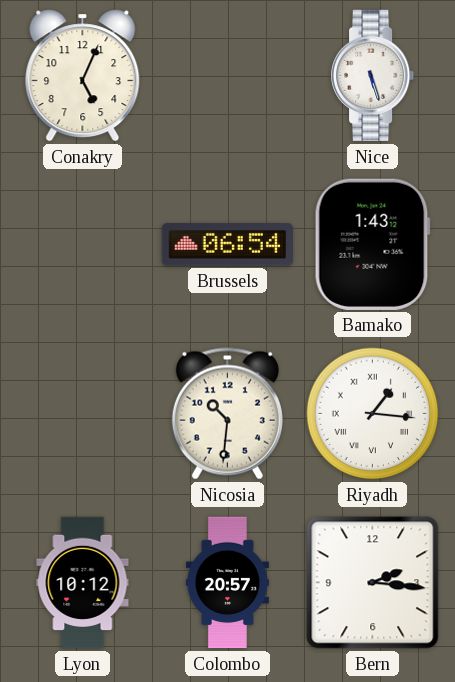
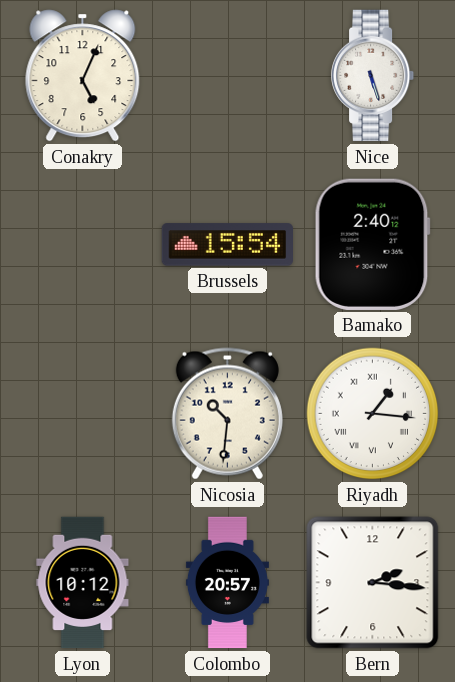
Brussels: 06:54 -> 15:54 (227, 245)
Bamako: 1:43 -> 2:40 (372, 244)
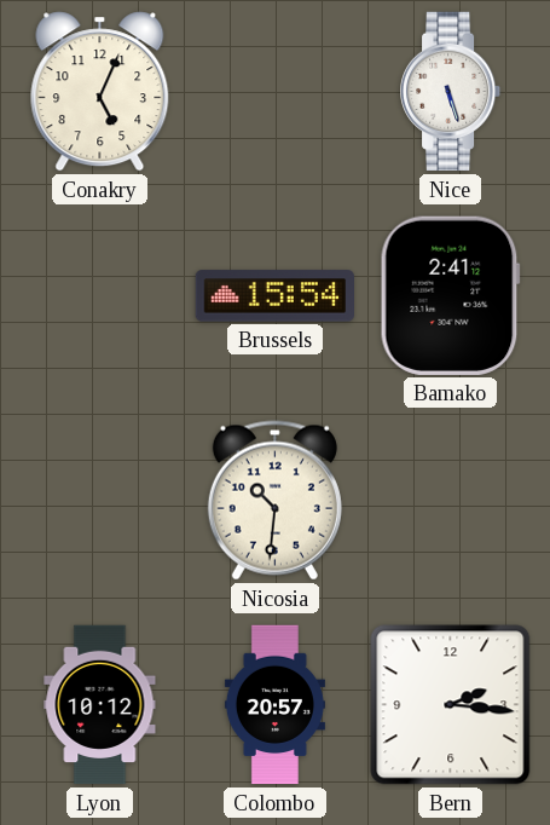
Bamako: 2:40 -> 2:41 (450, 295)
Riyadh: 1:16 -> none (373, 414)
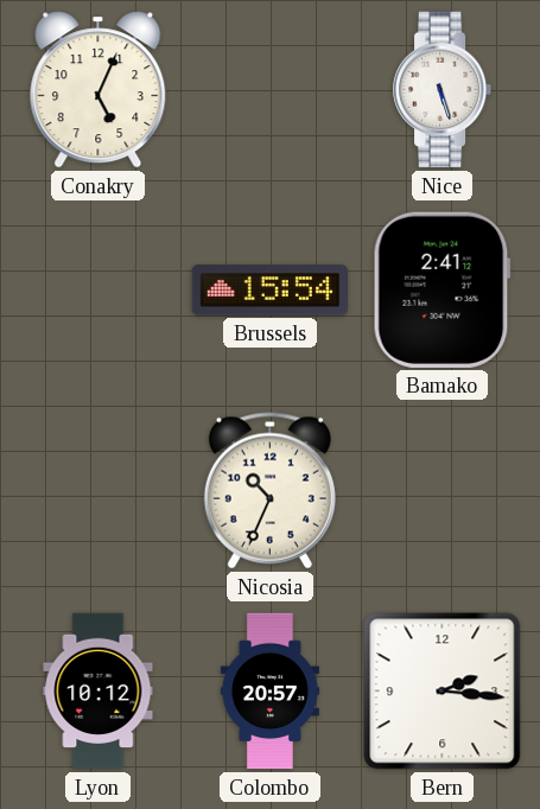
Nicosia: 10:31 -> 10:34 (269, 491)
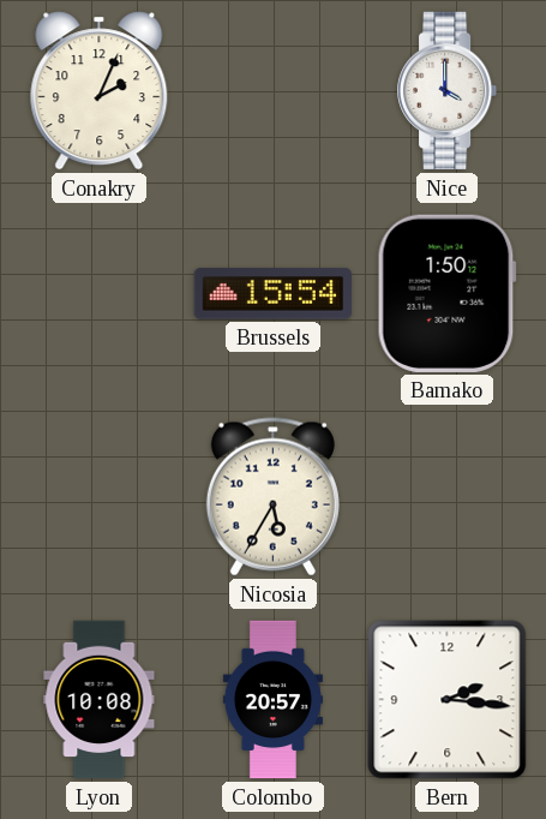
Conakry: 5:04 -> 2:04 (100, 91)
Nice: 5:27 -> 4:00 (449, 91)
Bamako: 2:41 -> 1:50 (446, 293)
Nicosia: 10:34 -> 5:35 (272, 497)
Lyon: 10:12 -> 10:08 (100, 700)
